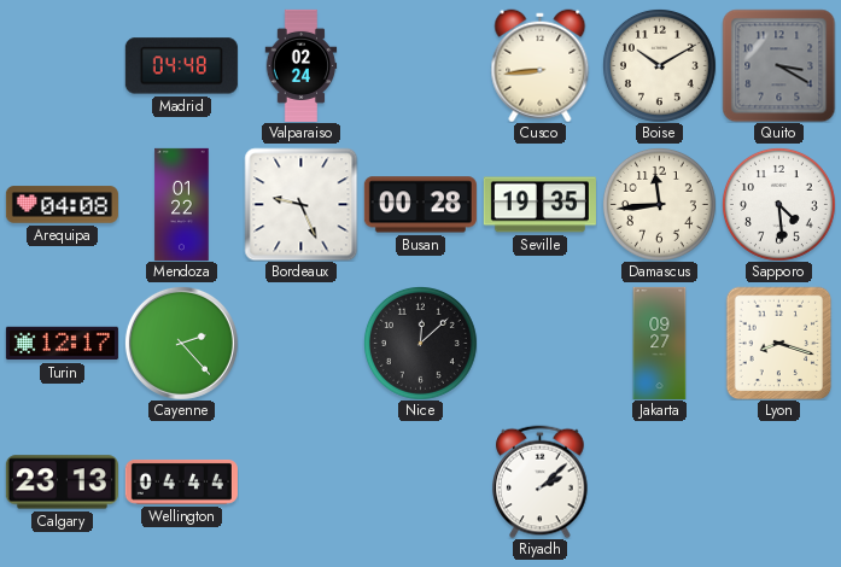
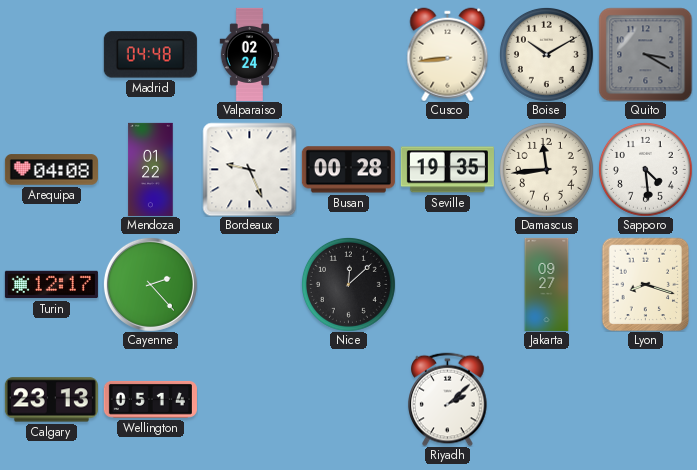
Wellington: 04:44 -> 05:14 (150, 399)
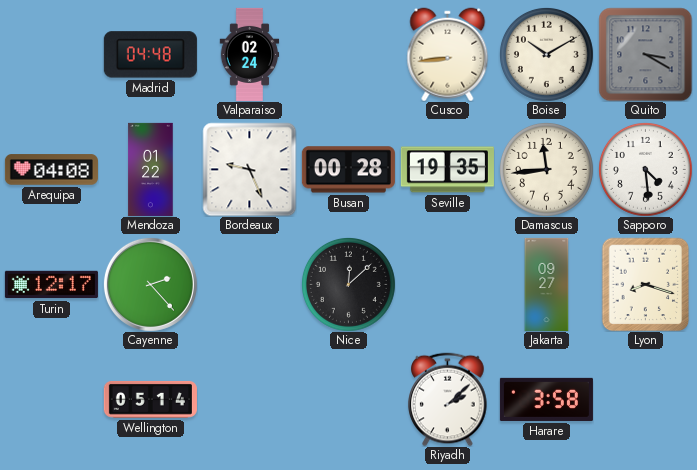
Calgary: 23:13 -> none (51, 400)
Harare: none -> 3:58 (546, 399)
